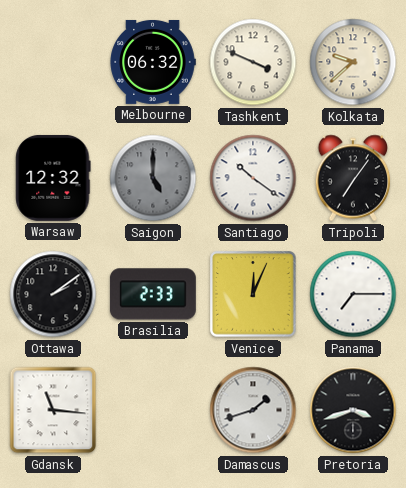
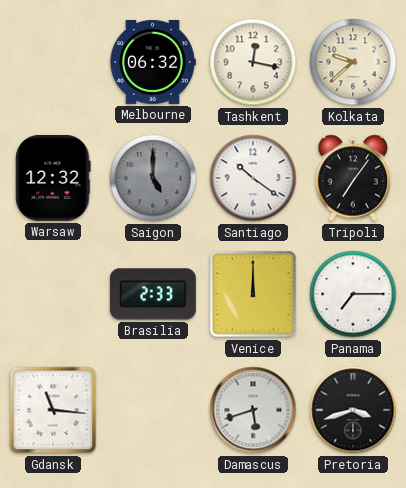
Tashkent: 3:49 -> 12:17 (253, 62)
Ottawa: 2:09 -> none (53, 294)
Venice: 12:04 -> 12:00 (253, 294)
Damascus: 1:42 -> 5:42 (253, 410)
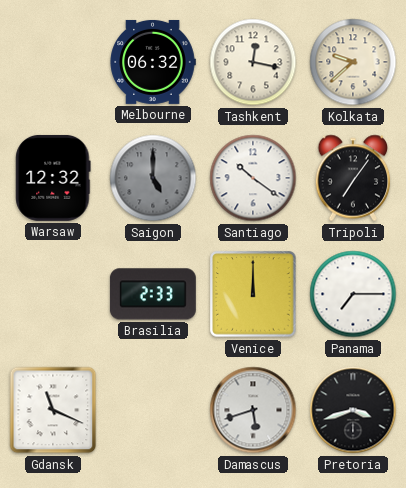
Gdansk: 11:16 -> 11:19 (53, 410)
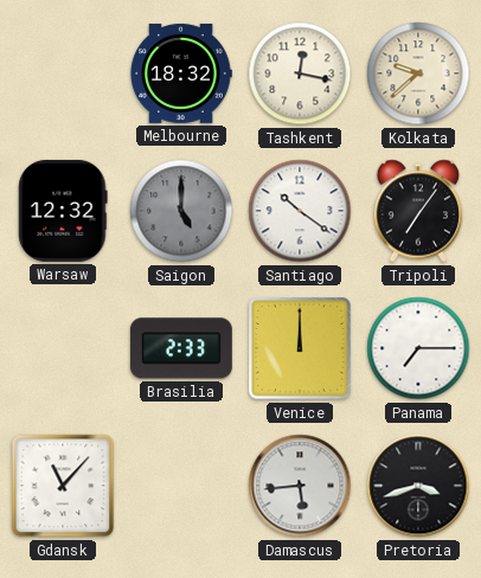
Melbourne: 06:32 -> 18:32 (181, 73)
Gdansk: 11:19 -> 11:07 (63, 486)
Damascus: 5:42 -> 5:44 (300, 486)
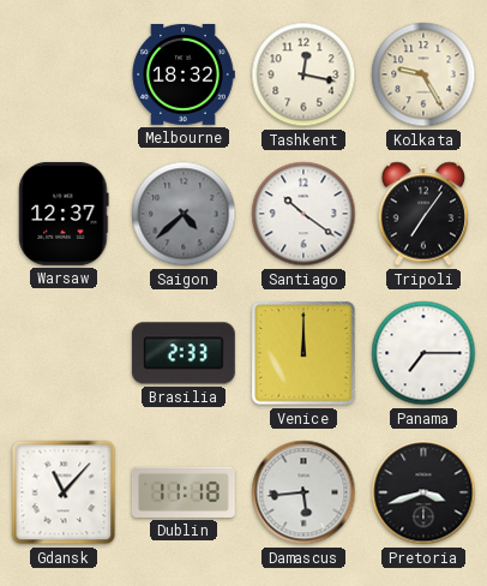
Kolkata: 9:38 -> 9:25 (423, 74)
Warsaw: 12:32 -> 12:37 (64, 214)
Saigon: 5:00 -> 4:38 (184, 214)
Dublin: none -> 11:18 (184, 492)
